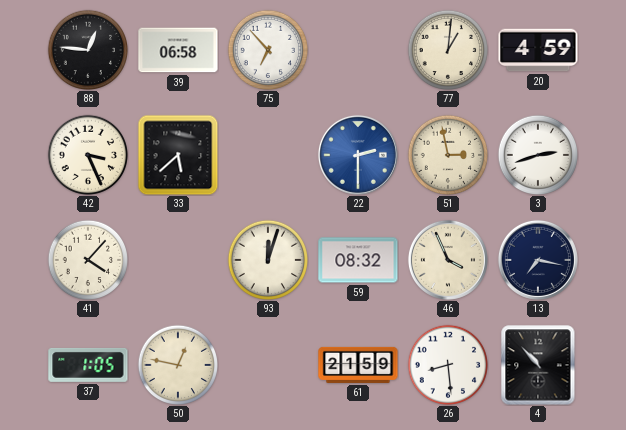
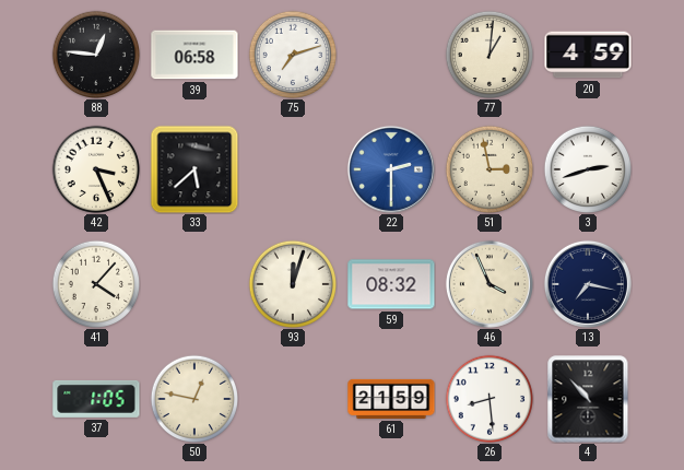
75: 6:53 -> 7:12 (292, 54)
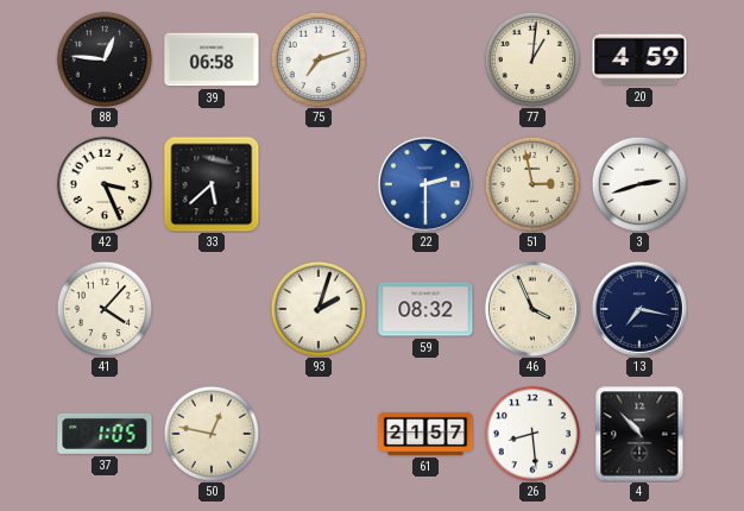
93: 12:03 -> 2:03 (317, 308)
61: 21:59 -> 21:57 (425, 434)
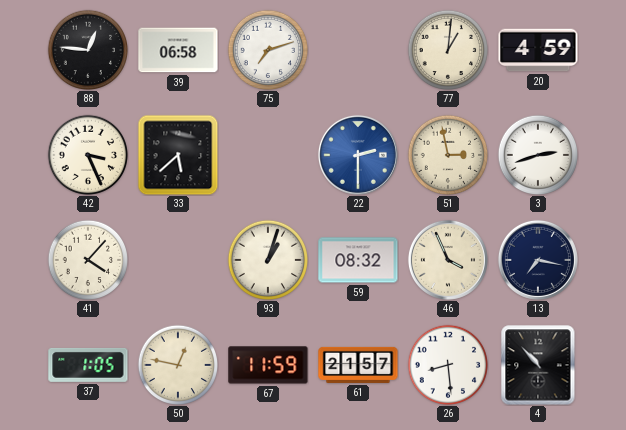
93: 2:03 -> 1:03 (267, 259)
67: none -> 11:59 (268, 365)
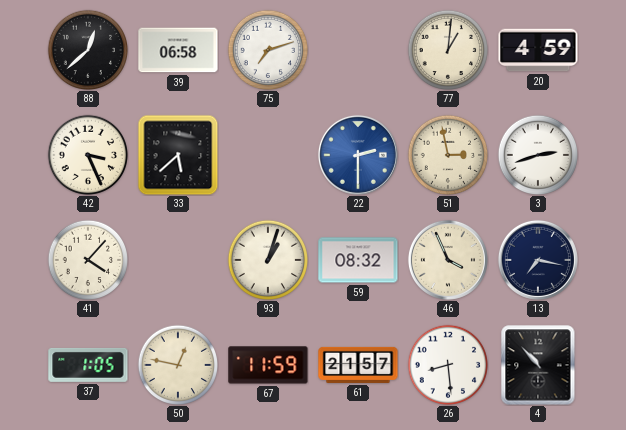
88: 12:46 -> 12:38 (87, 49)
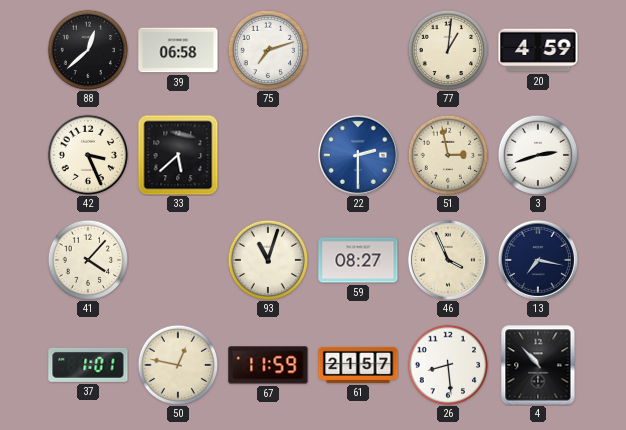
93: 1:03 -> 11:03 (267, 259)
59: 08:32 -> 08:27 (358, 260)
37: 1:05 -> 1:01 (88, 365)
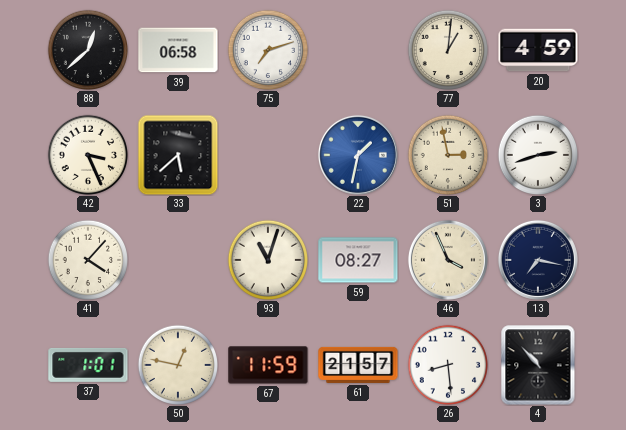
22: 2:30 -> 1:32 (358, 155)
